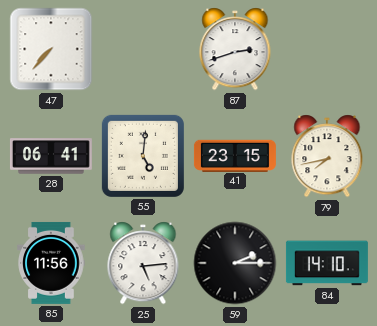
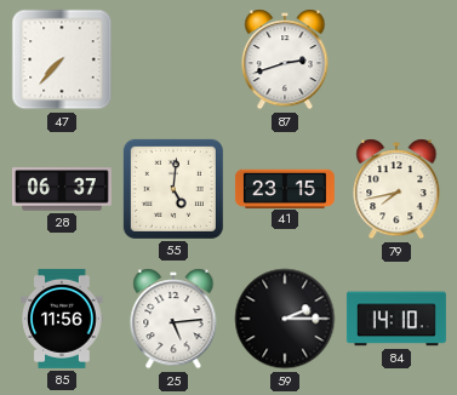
28: 06:41 -> 06:37 (62, 189)
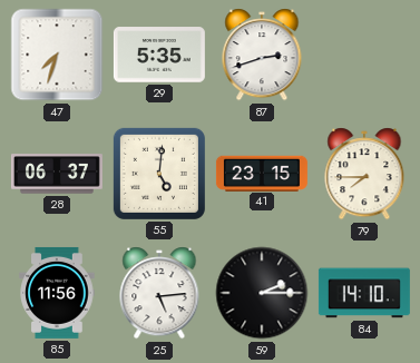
47: 7:37 -> 7:33 (57, 55)
29: none -> 5:35 (159, 55)
79: 7:43 -> 7:45 (364, 174)
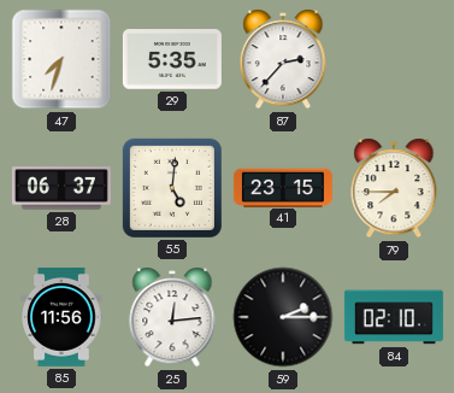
87: 2:42 -> 2:37 (283, 59)
25: 5:14 -> 12:14 (172, 317)
84: 14:10 -> 02:10 (394, 317)
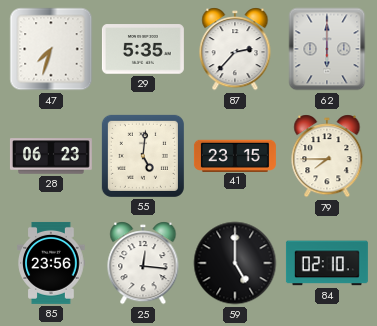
62: none -> 6:00 (327, 49)
28: 06:37 -> 06:23 (51, 156)
85: 11:56 -> 23:56 (51, 263)
25: 12:14 -> 12:16 (143, 263)
59: 2:15 -> 5:00 (235, 263)
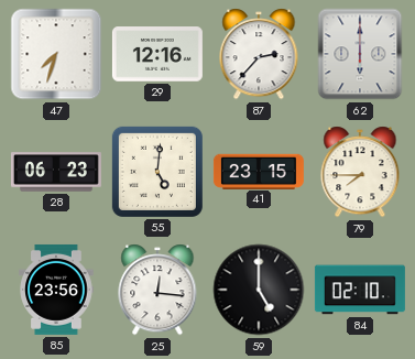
29: 5:35 -> 12:16 (157, 54)
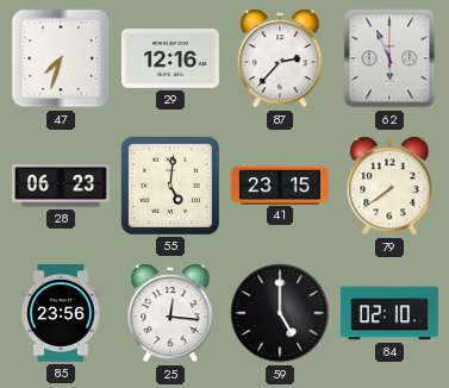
62: 6:00 -> 5:56 (389, 58)
79: 7:45 -> 7:39 (389, 186)
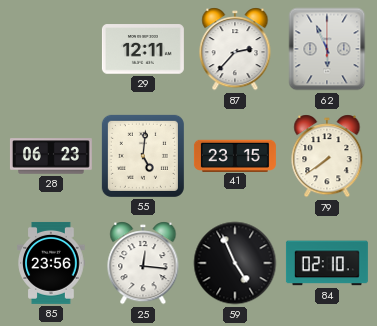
47: 7:33 -> none (61, 58)
29: 12:16 -> 12:11 (143, 49)
59: 5:00 -> 4:56 (235, 263)
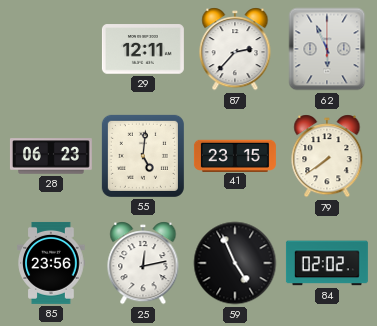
25: 12:16 -> 12:13 (143, 263)
84: 02:10 -> 02:02 (327, 263)
